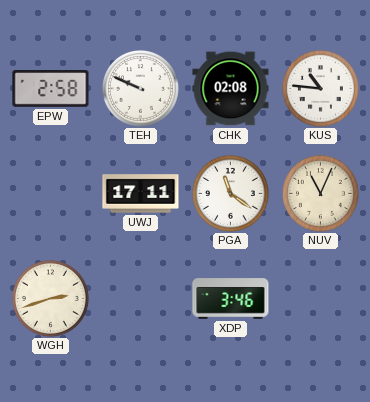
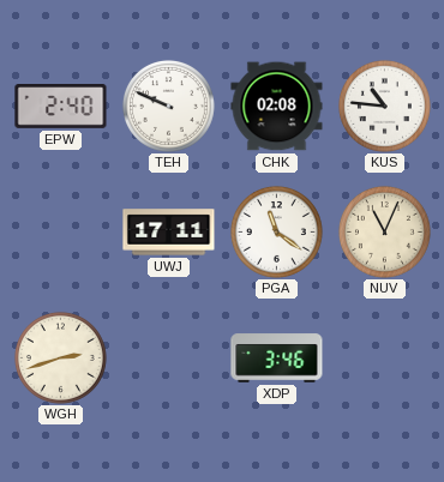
EPW: 2:58 -> 2:40 (61, 107)
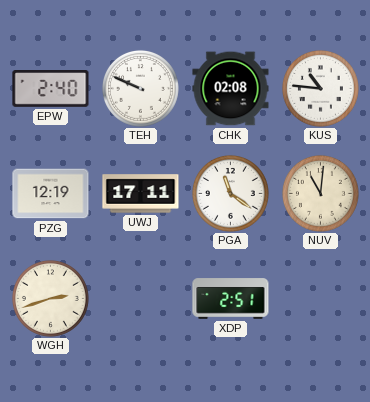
PZG: none -> 12:19 (51, 194)
NUV: 11:04 -> 11:01 (320, 193)
XDP: 3:46 -> 2:51 (231, 299)
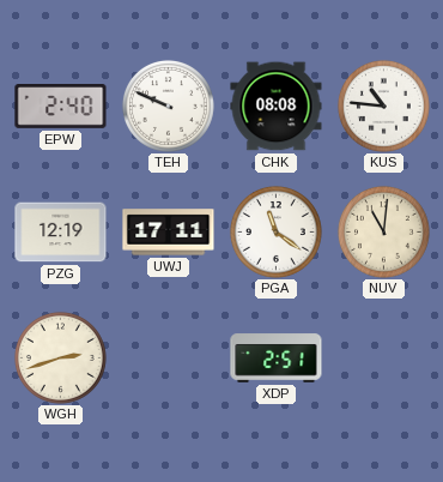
CHK: 02:08 -> 08:08 (277, 107)
